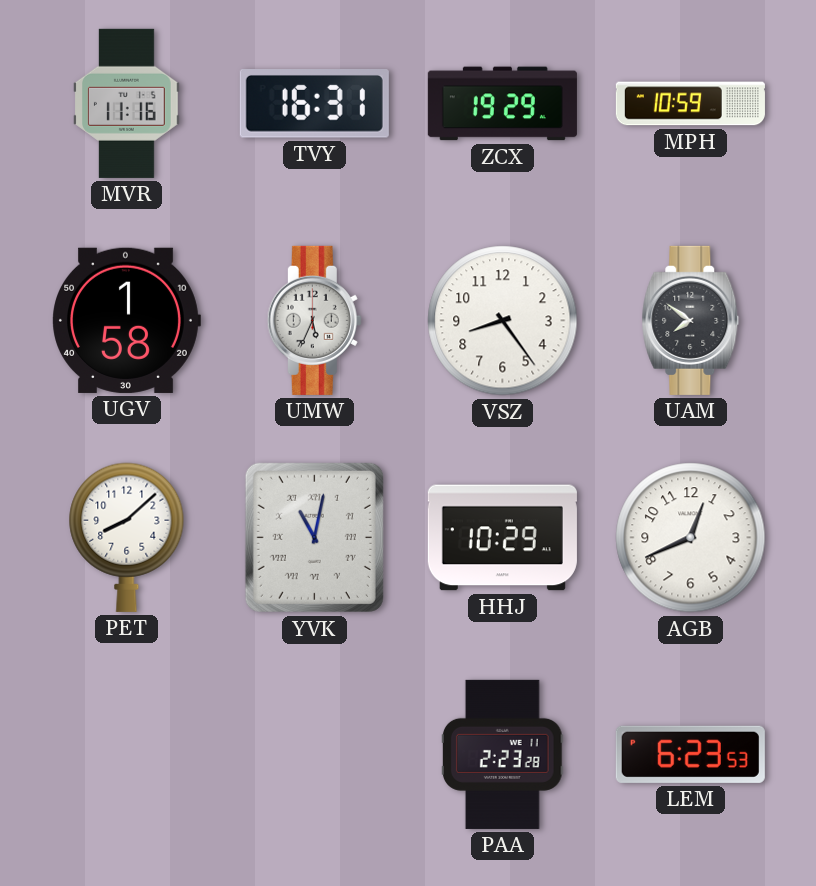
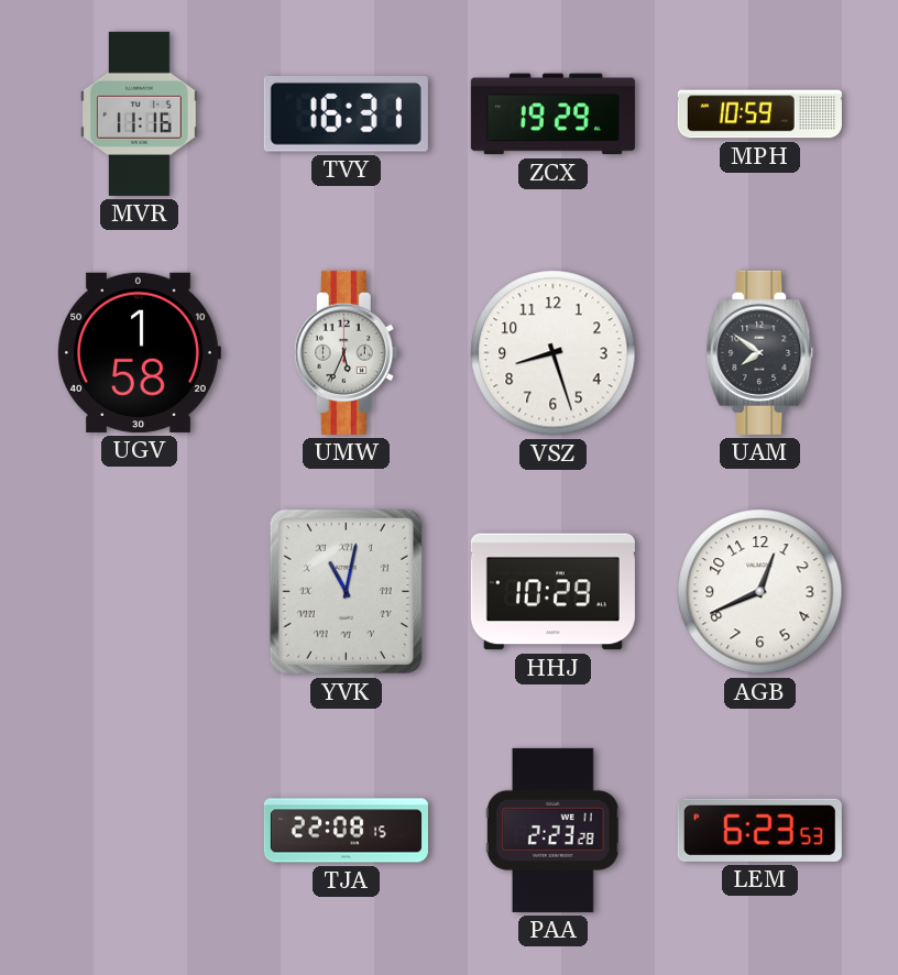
VSZ: 8:24 -> 8:27 (554, 353)
PET: 8:08 -> none (127, 537)
TJA: none -> 22:08 (346, 831)
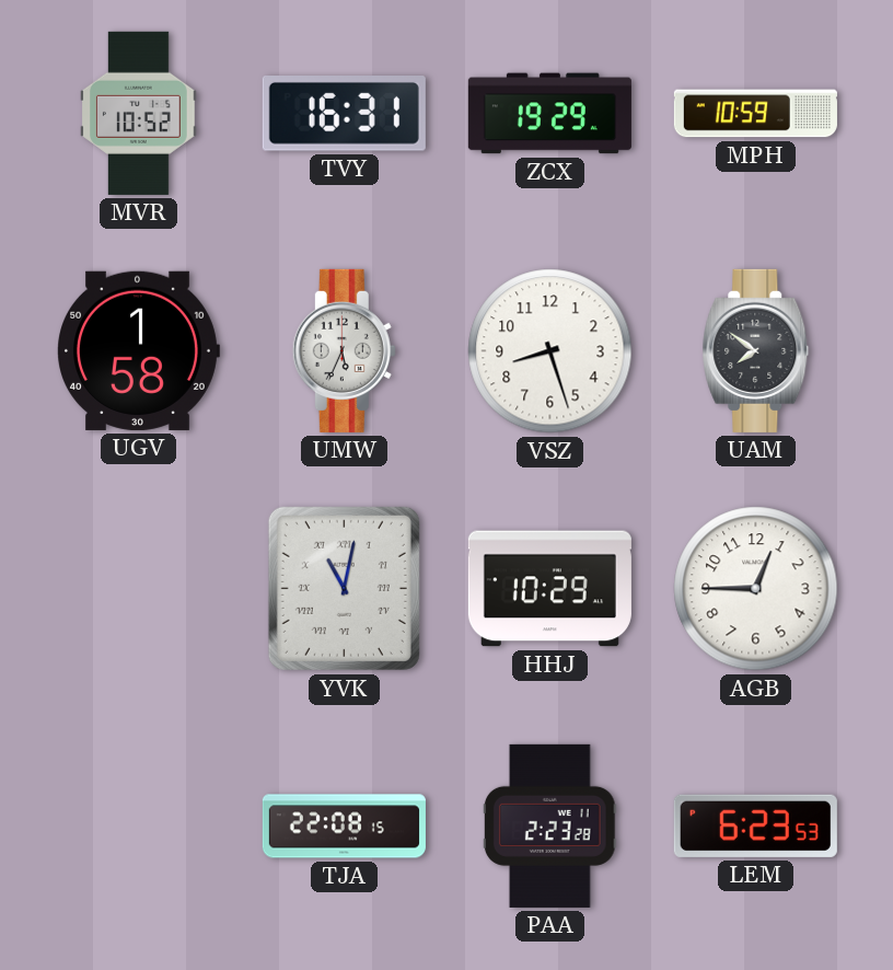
MVR: 11:16 -> 10:52 (139, 113)
AGB: 12:41 -> 12:45 (756, 589)
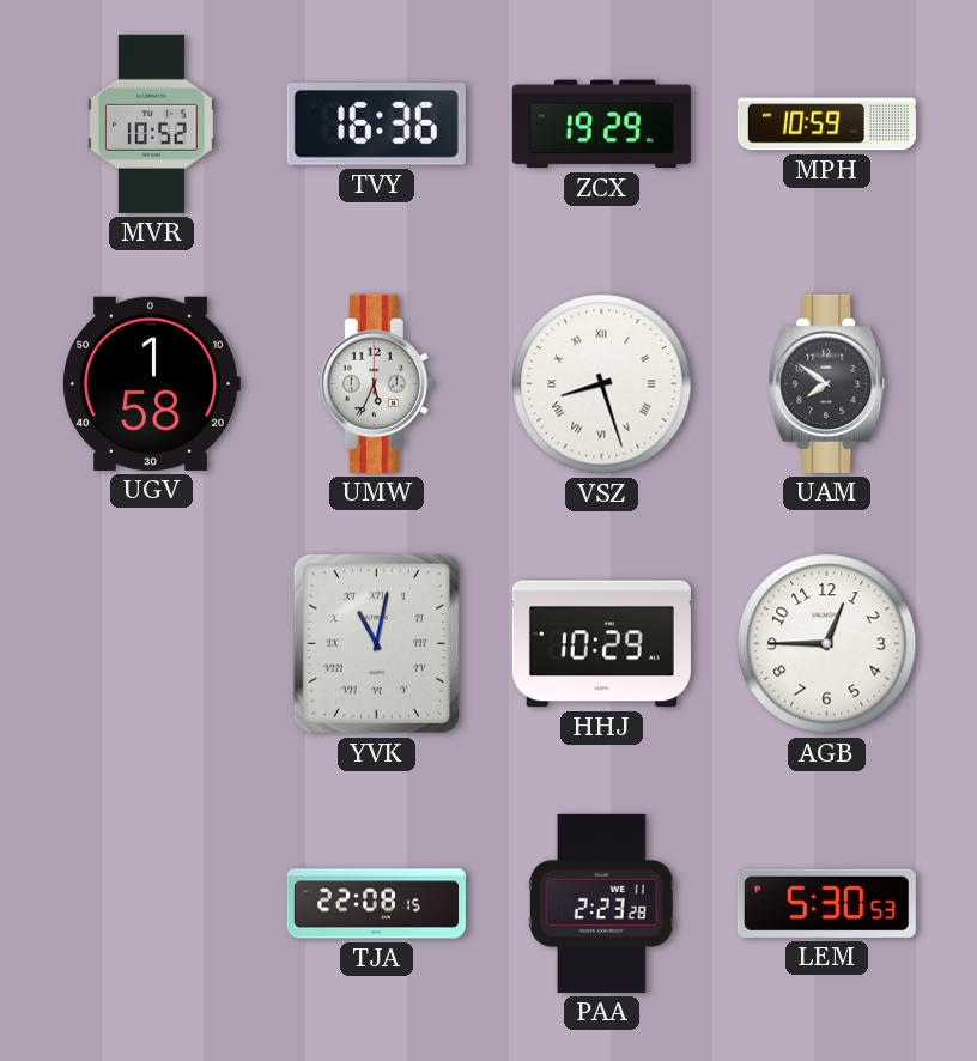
TVY: 16:31 -> 16:36 (376, 125)
VSZ numerals: Arabic -> Roman (602, 384)
LEM: 6:23 -> 5:30 (826, 903)
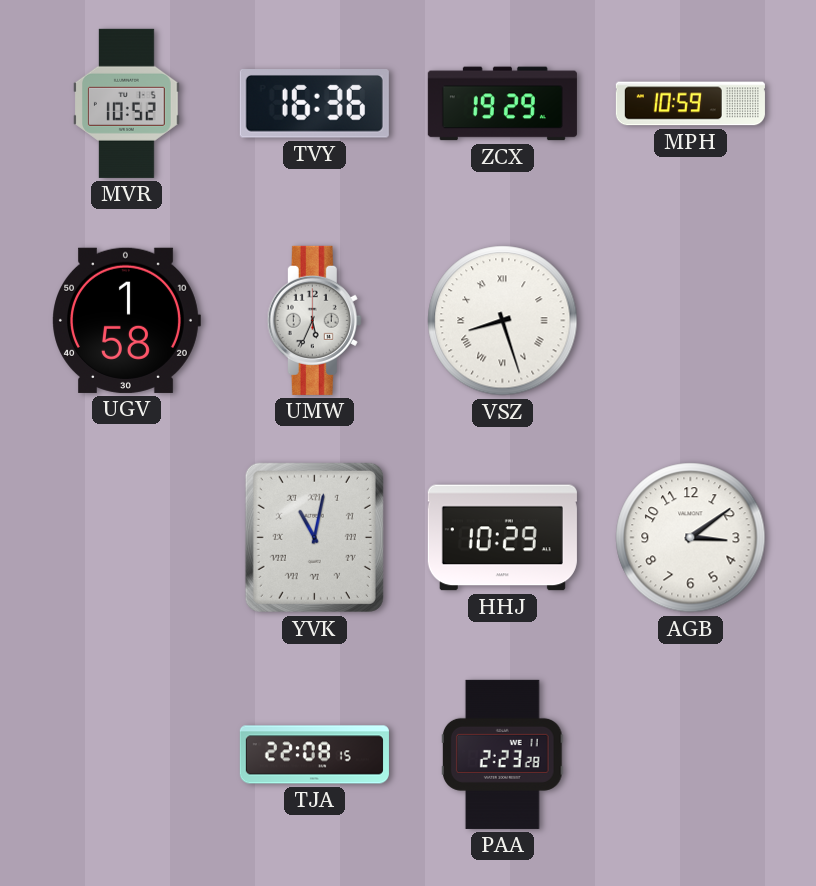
UAM: 7:51 -> none (827, 383)
AGB: 12:45 -> 3:09 (691, 538)
LEM: 5:30 -> none (826, 903)
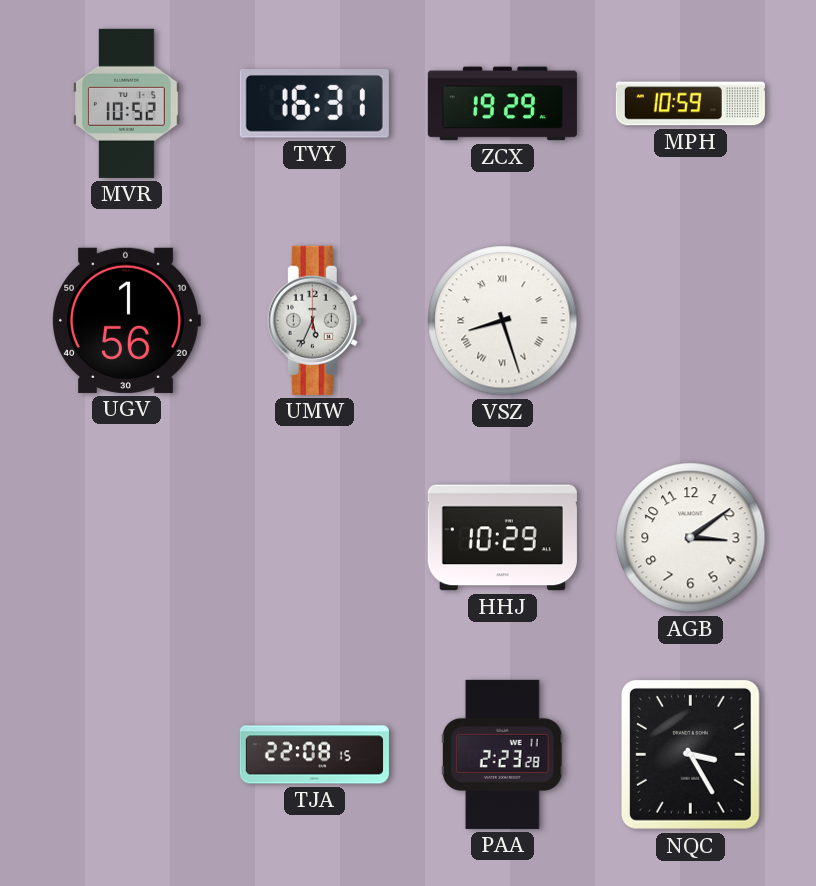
TVY: 16:36 -> 16:31 (314, 104)
UGV: 1:58 -> 1:56 (126, 320)
YVK: 11:02 -> none (314, 537)
NQC: none -> 3:25 (690, 754)
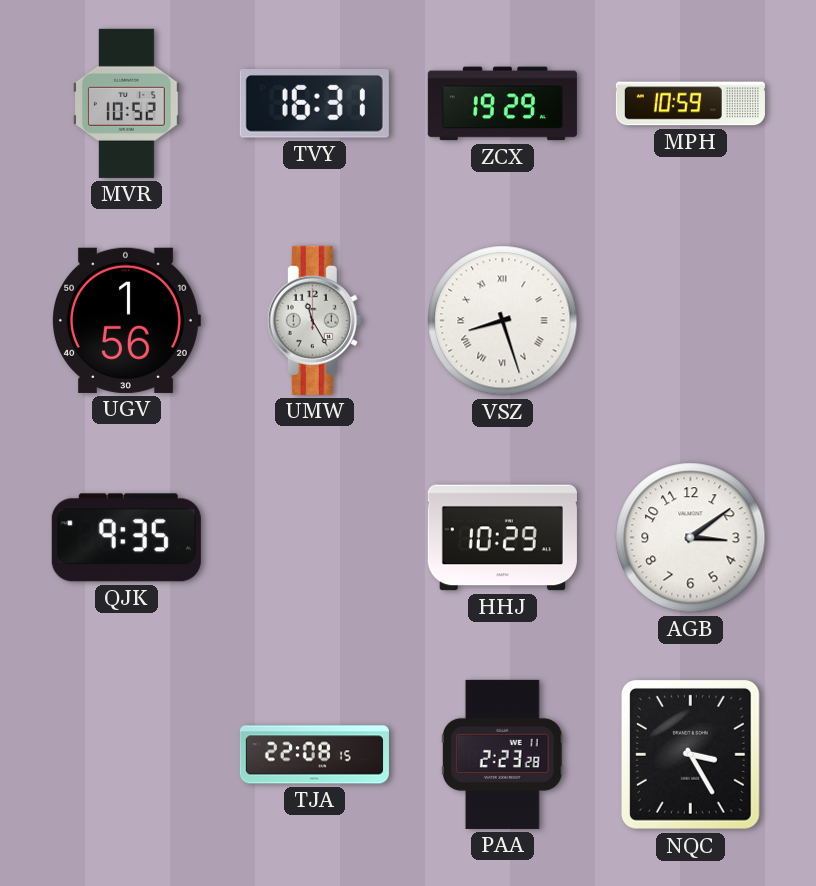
UMW: 5:34 -> 11:25 (314, 320)
QJK: none -> 9:35 (126, 538)
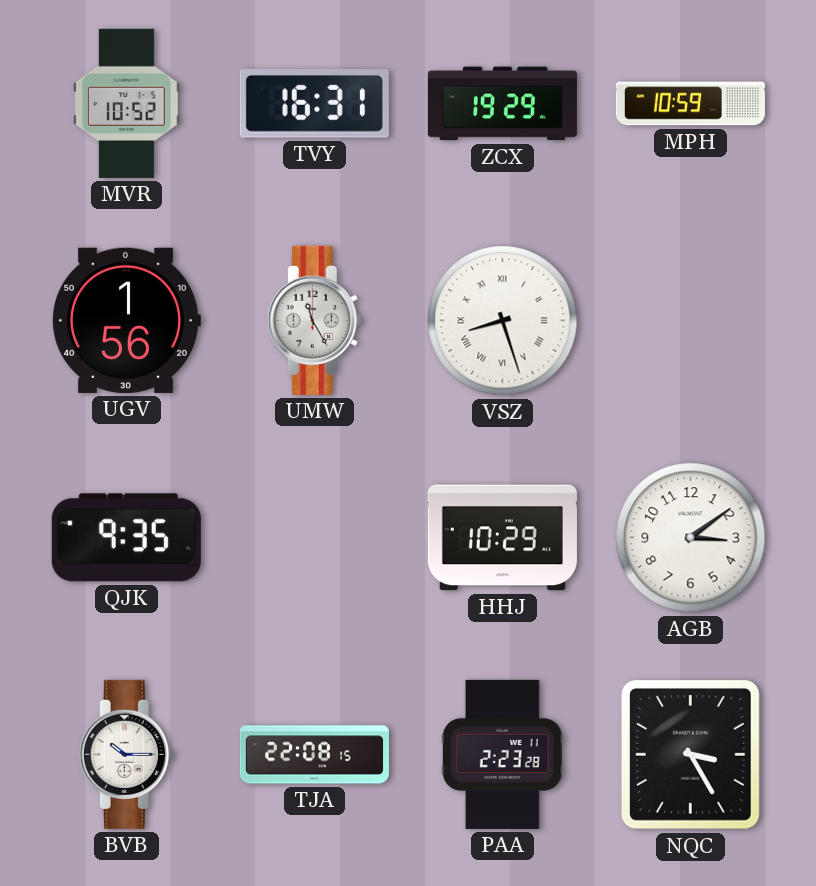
BVB: none -> 10:15 (126, 754)
